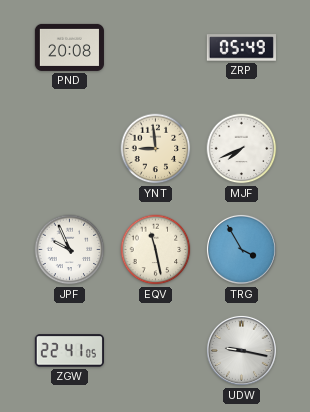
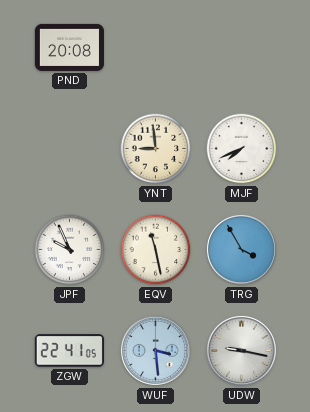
ZRP: 05:49 -> none (241, 48)
WUF: none -> 3:29 (155, 350)
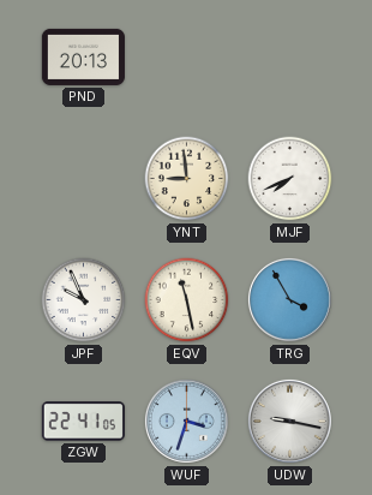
PND: 20:08 -> 20:13 (83, 56)
WUF: 3:29 -> 3:33 (186, 421)
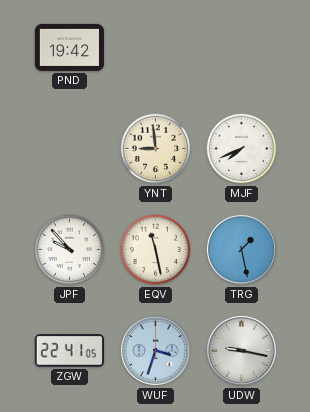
PND: 20:13 -> 19:42 (69, 47)
JPF: 9:56 -> 9:53 (70, 250)
TRG: 3:55 -> 1:28 (241, 249)
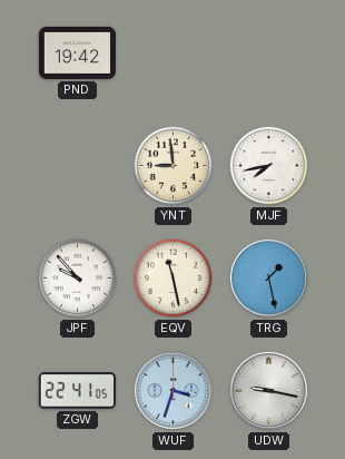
MJF: 7:41 -> 7:43 (269, 166)
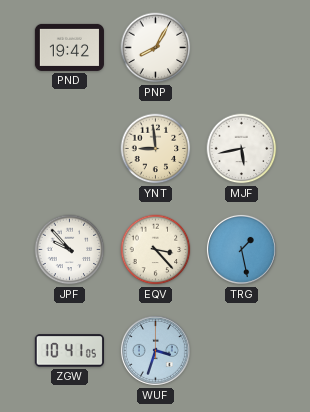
PNP: none -> 8:05 (156, 48)
MJF: 7:43 -> 5:43 (242, 149)
EQV: 11:28 -> 3:23 (156, 250)
ZGW: 22:41 -> 10:41 (69, 351)
UDW: 9:17 -> none (268, 390)
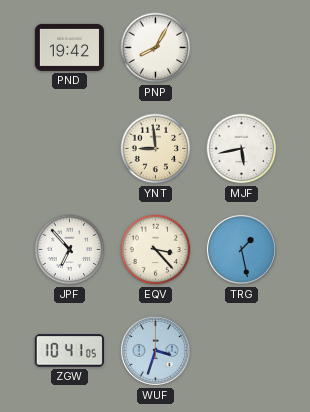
JPF: 9:53 -> 6:53 (70, 250)
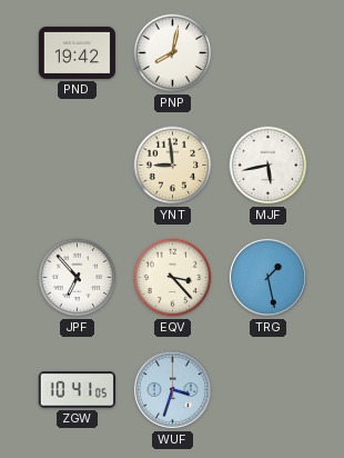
PNP: 8:05 -> 8:02 (173, 53)
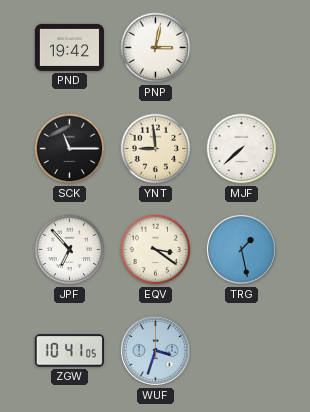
PNP: 8:02 -> 3:02 (156, 48)
SCK: none -> 11:15 (70, 149)
MJF: 5:43 -> 7:38 (242, 149)
EQV: 3:23 -> 3:21 (156, 250)
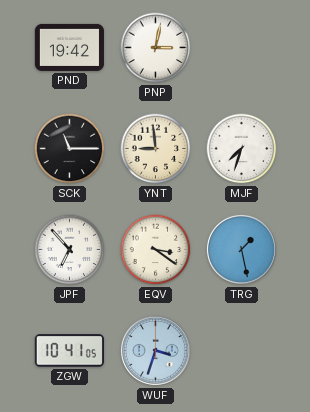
MJF: 7:38 -> 7:33 (242, 149)
